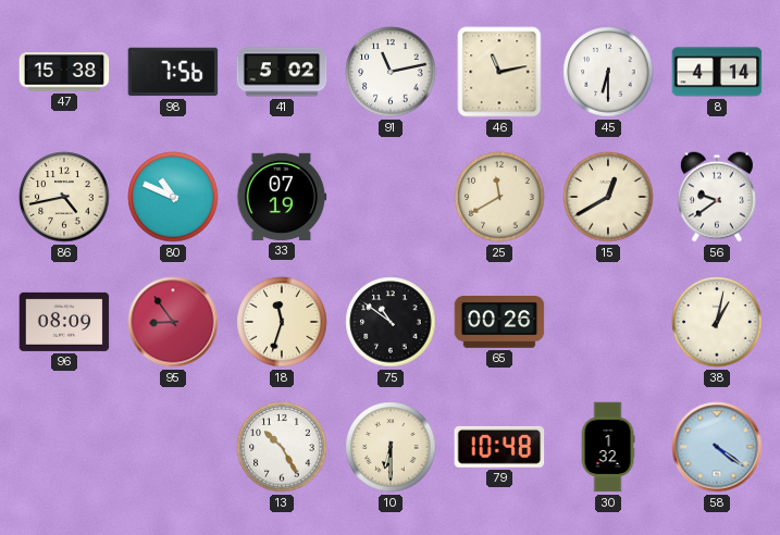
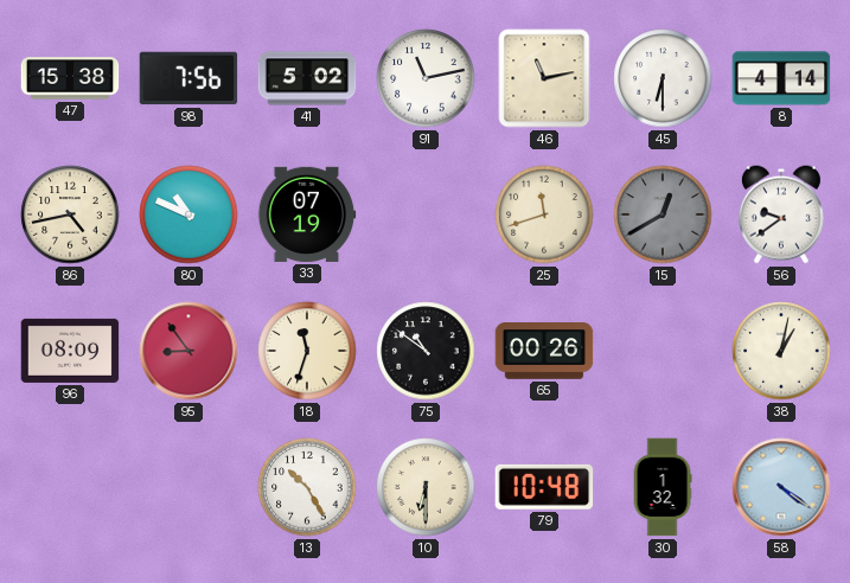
25: 11:40 -> 11:42 (544, 214)
15 dial: cream -> grey (663, 214)
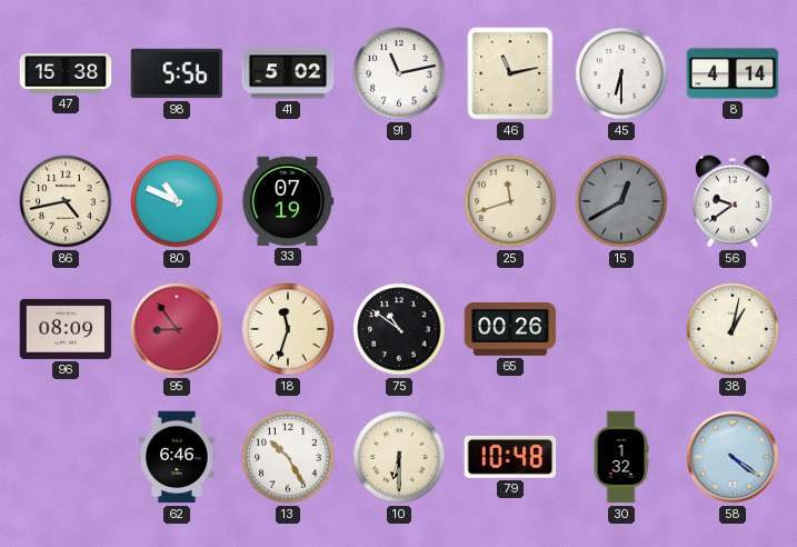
98: 7:56 -> 5:56 (177, 73)
62: none -> 6:46 (178, 457)
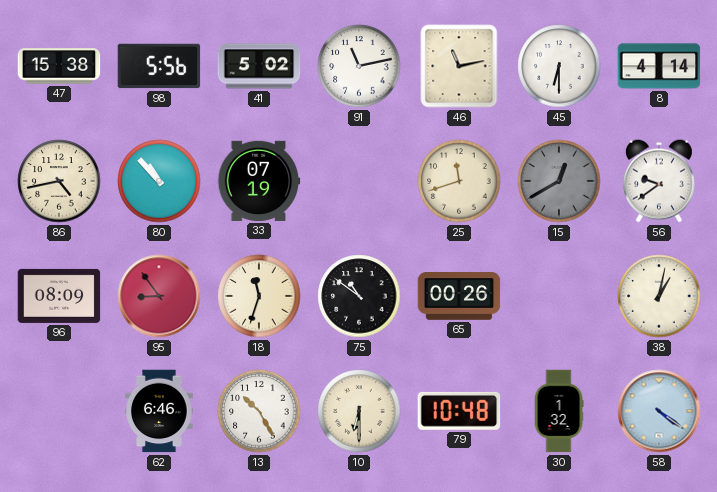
80: 10:49 -> 10:53 (159, 181)
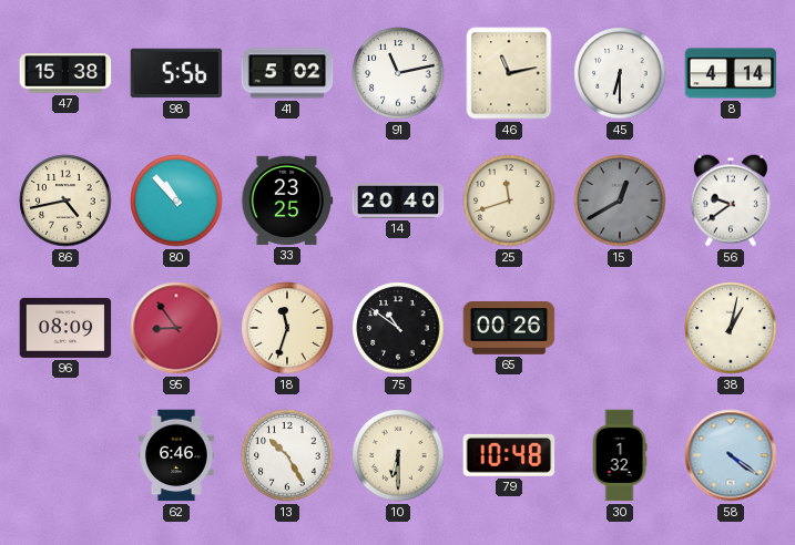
33: 07:19 -> 23:25 (287, 200)
14: none -> 20:40 (398, 200)
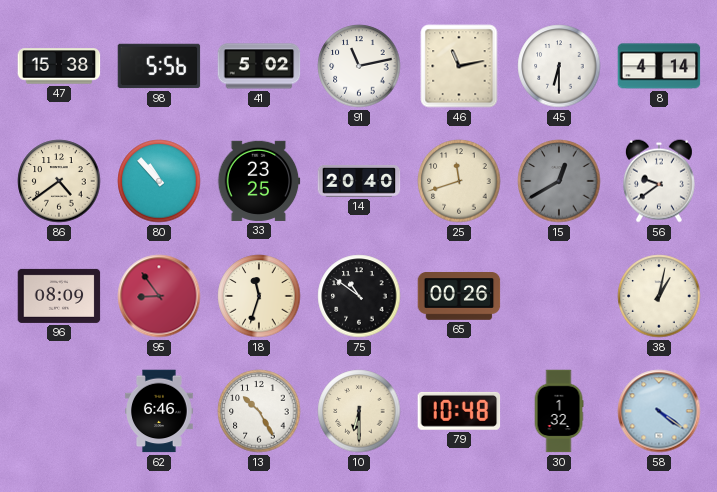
86: 4:43 -> 4:39 (59, 181)
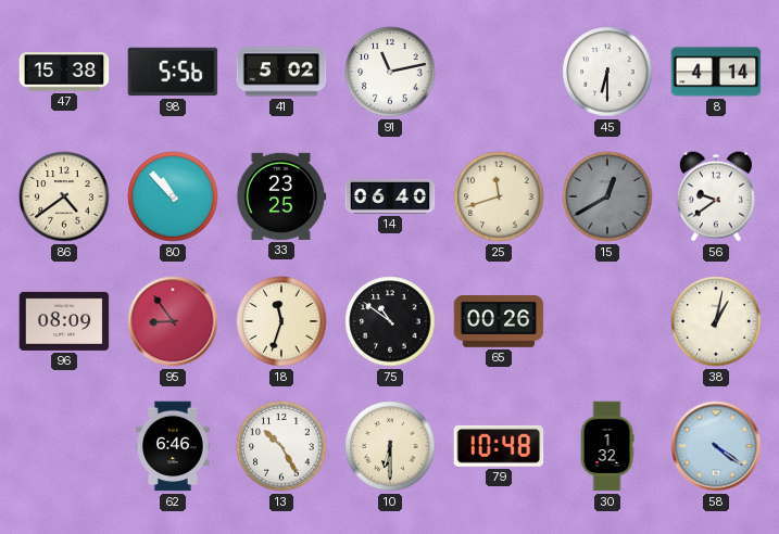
46: 11:13 -> none (459, 66)
14: 20:40 -> 06:40 (390, 196)
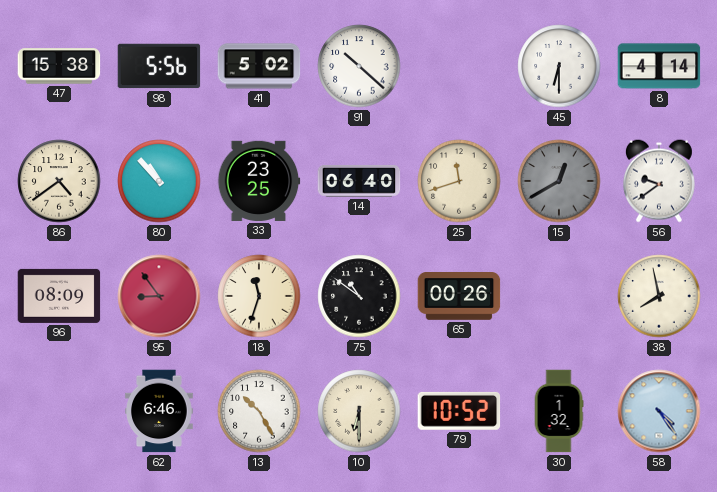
91: 11:13 -> 10:22 (359, 66)
38: 1:02 -> 7:58 (659, 296)
79: 10:48 -> 10:52 (459, 411)
58: 4:21 -> 4:24 (659, 411)
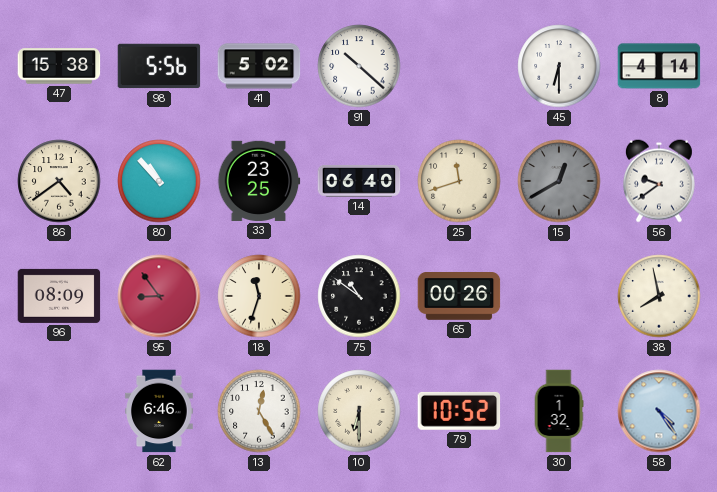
13: 10:25 -> 12:25 (259, 411)
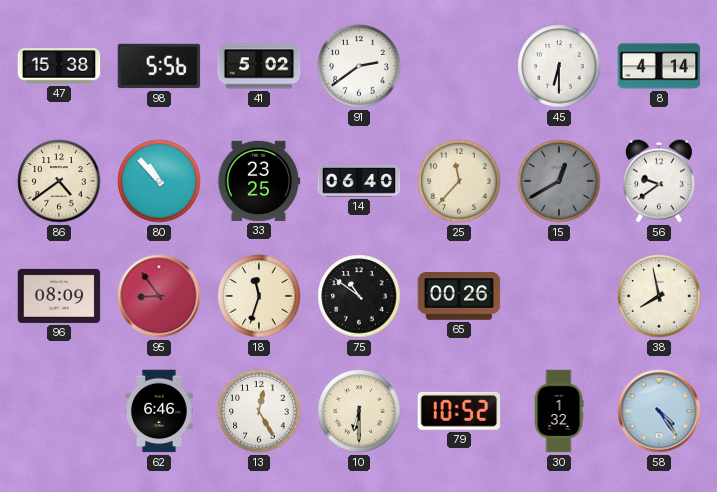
91: 10:22 -> 2:39 (359, 66)
25: 11:42 -> 11:37 (459, 181)
